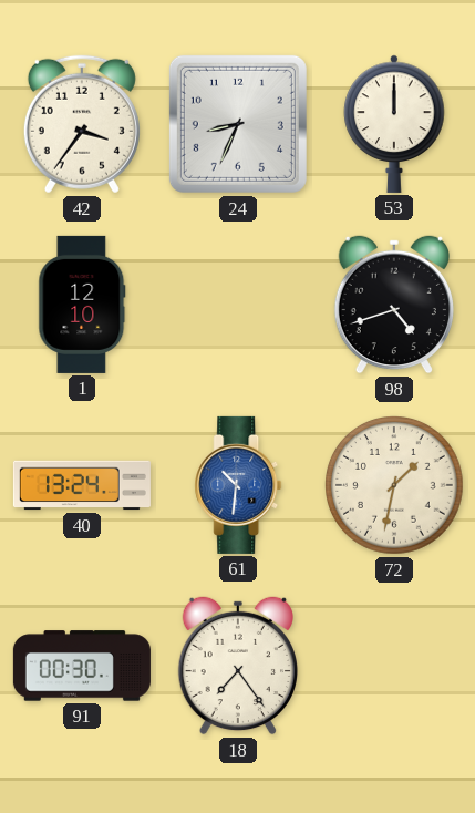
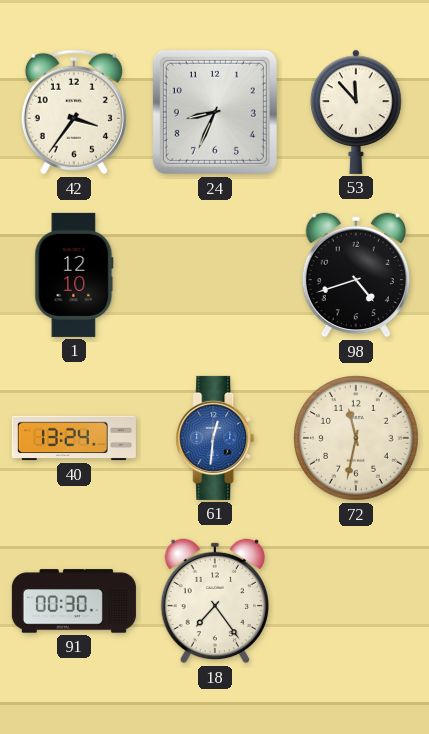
53: 12:00 -> 11:53 (356, 112)
61: 10:31 -> 12:31 (215, 438)
72: 1:32 -> 11:32 (357, 439)
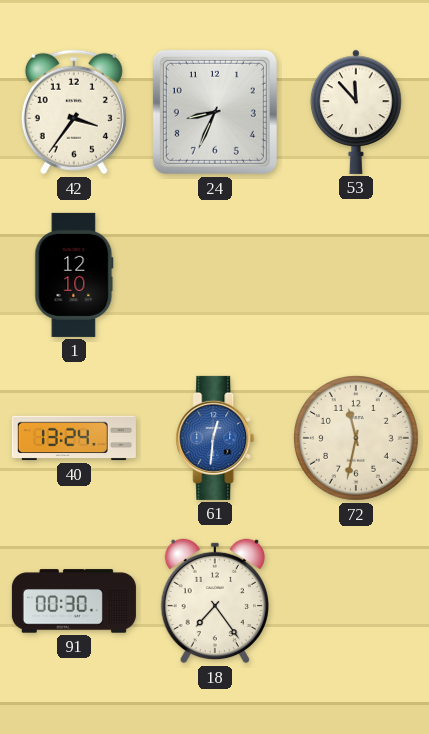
98: 4:42 -> none (356, 275)
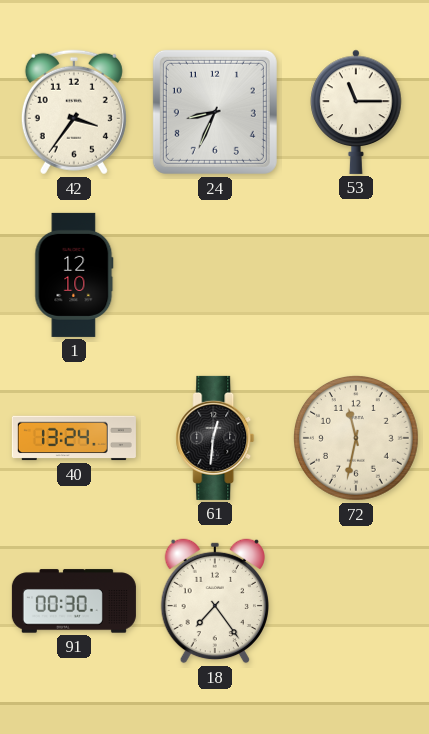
53: 11:53 -> 11:15 (356, 112)
61 dial: blue -> black (215, 438)
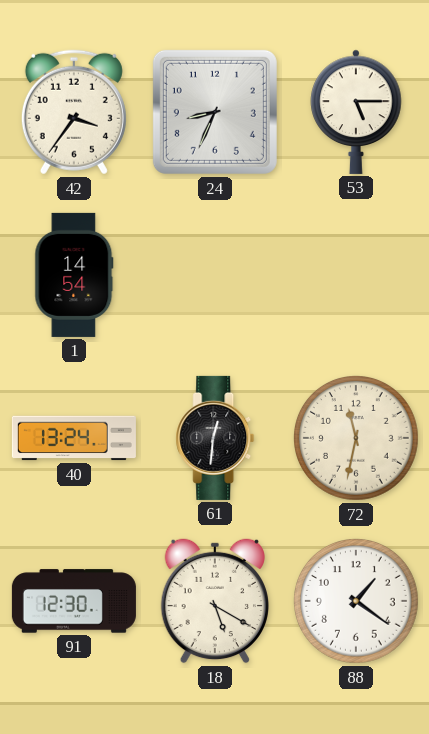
53: 11:15 -> 5:15 (356, 112)
1: 12:10 -> 14:54 (74, 275)
91: 00:30 -> 12:30 (74, 601)
18: 7:24 -> 5:20 (215, 601)
88: none -> 1:21 (357, 602)
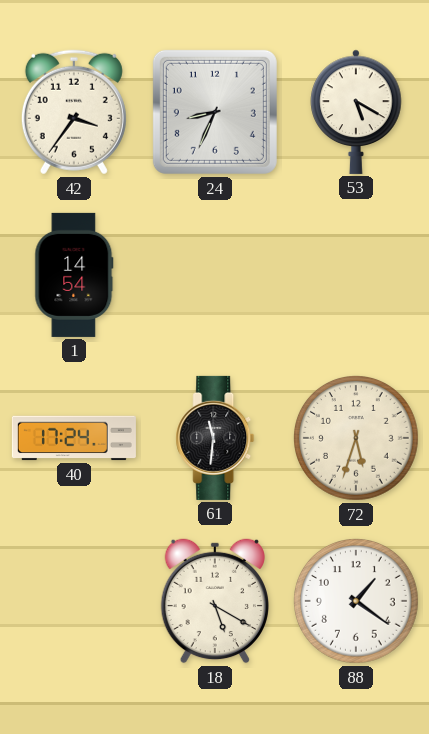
53: 5:15 -> 5:20 (356, 112)
40: 13:24 -> 17:24 (74, 438)
61: 12:31 -> 11:31 (215, 438)
72: 11:32 -> 5:33 (357, 439)
91: 12:30 -> none (74, 601)
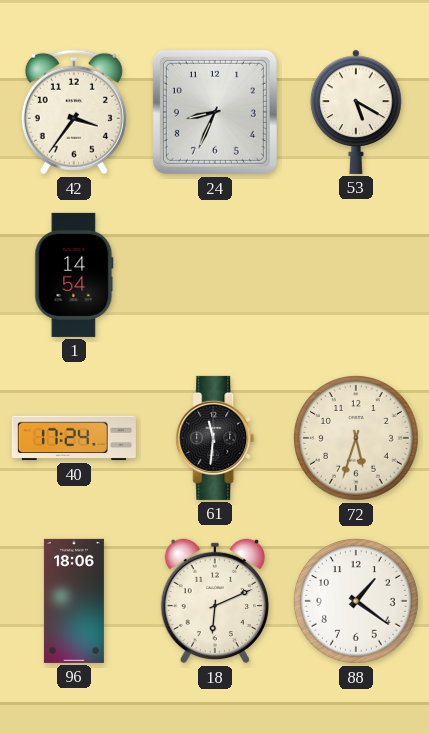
96: none -> 18:06 (74, 601)
18: 5:20 -> 6:11 (215, 601)
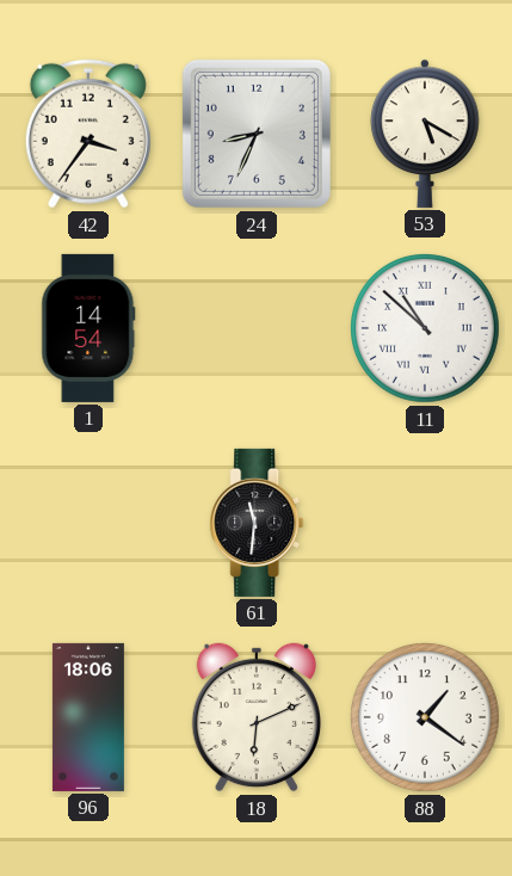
11: none -> 10:52 (426, 329)
40: 17:24 -> none (74, 438)
72: 5:33 -> none (357, 439)
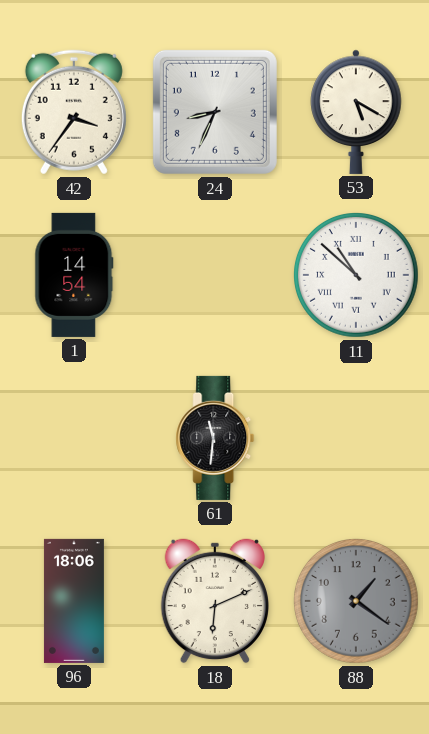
88 dial: white -> grey (357, 602)
